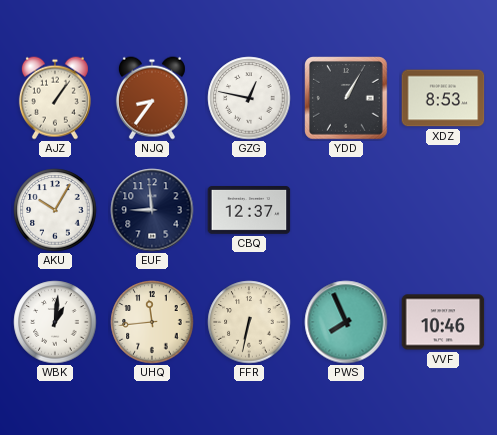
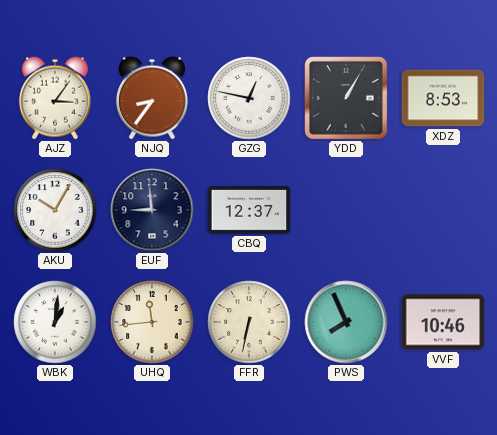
AJZ: 1:06 -> 3:06 (55, 98)
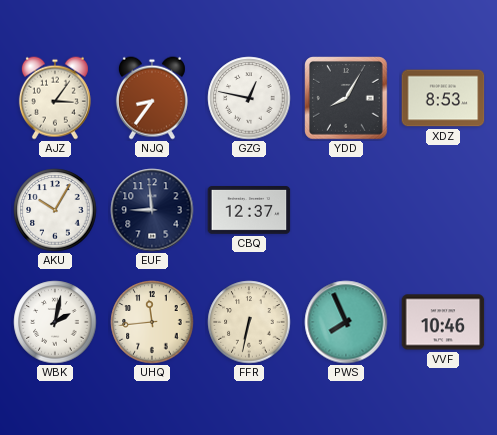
YDD: 1:05 -> 8:05 (346, 98)
WBK: 1:01 -> 2:02 (55, 322)
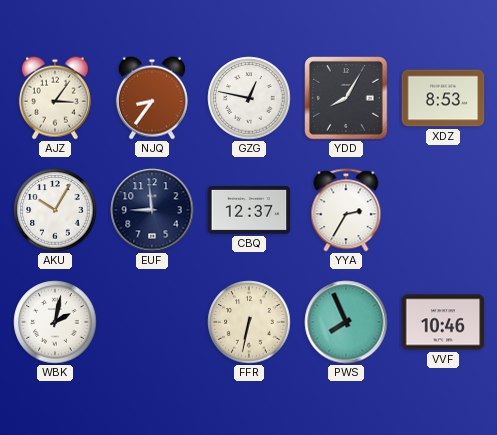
YYA: none -> 2:35 (346, 210)
UHQ: 11:44 -> none (152, 322)
